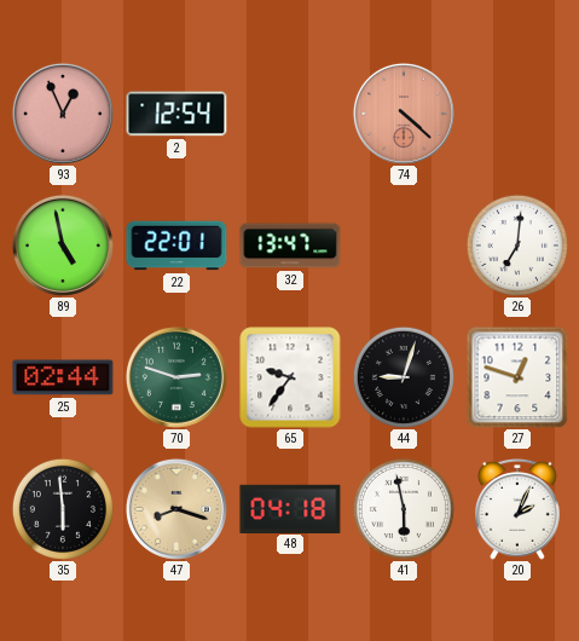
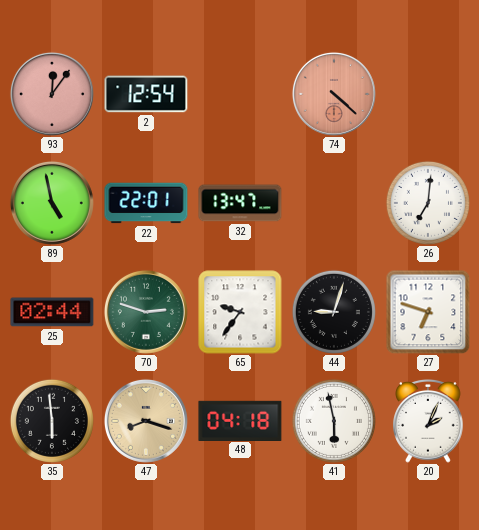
93: 12:56 -> 12:06 (52, 94)
27: 12:48 -> 6:48 (428, 312)
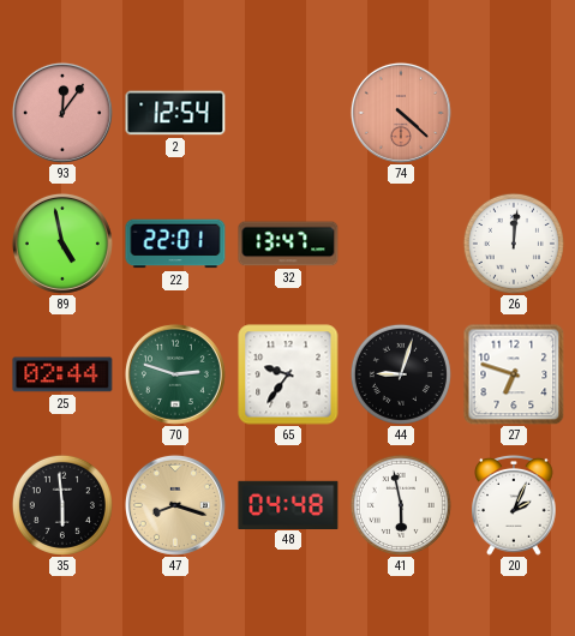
26: 7:01 -> 12:01 (514, 244)
48: 04:18 -> 04:48 (288, 504)
